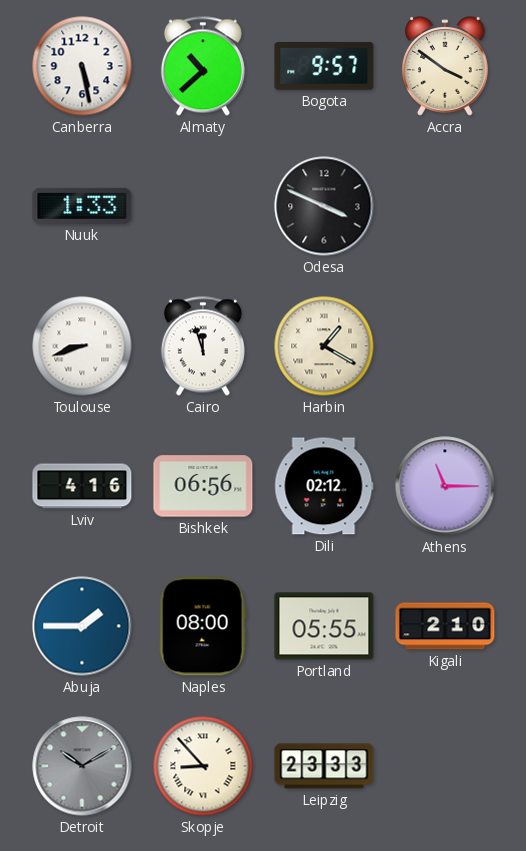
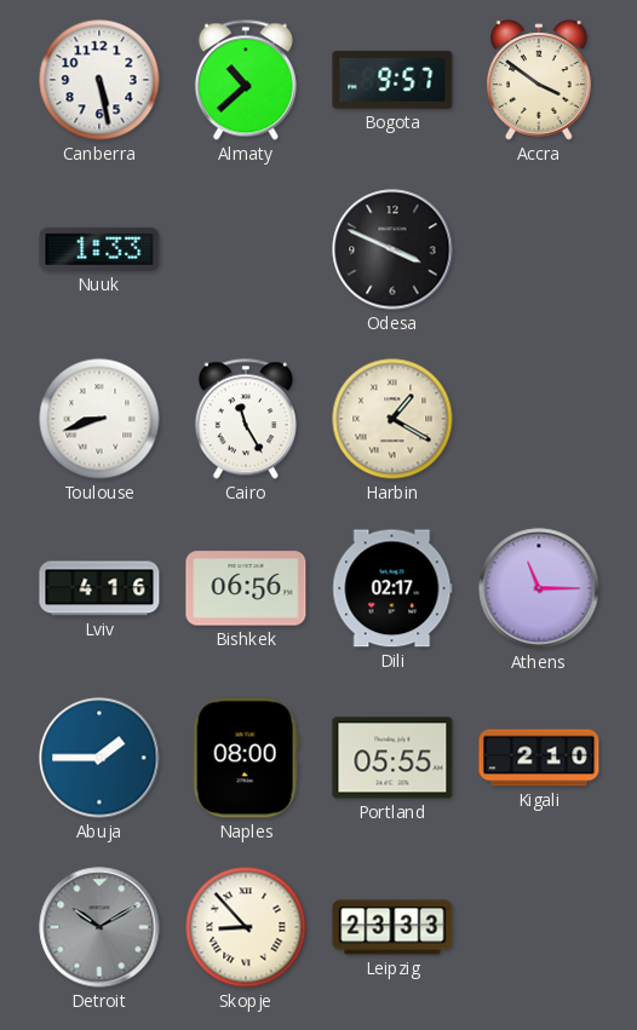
Cairo: 11:57 -> 11:25 (246, 419)
Dili: 02:12 -> 02:17 (392, 588)
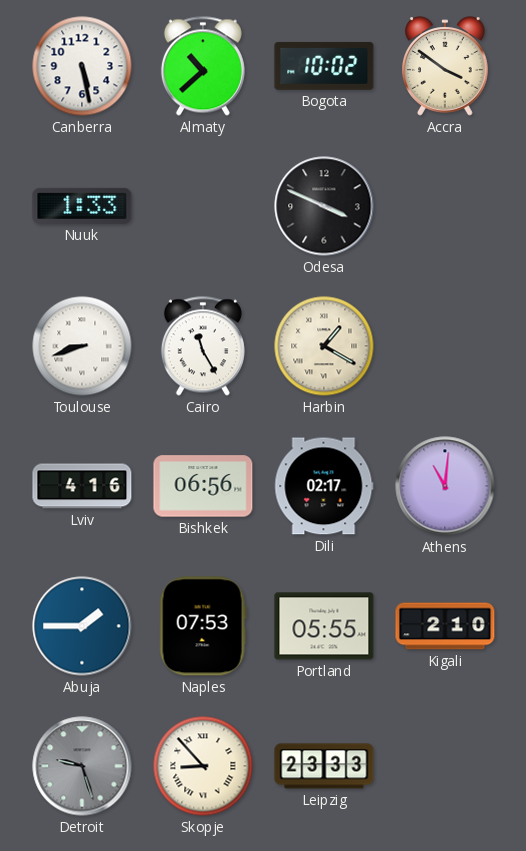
Bogota: 9:57 -> 10:02 (324, 66)
Athens: 11:15 -> 11:01 (445, 486)
Naples: 08:00 -> 07:53 (203, 626)
Detroit: 10:10 -> 9:27 (82, 766)
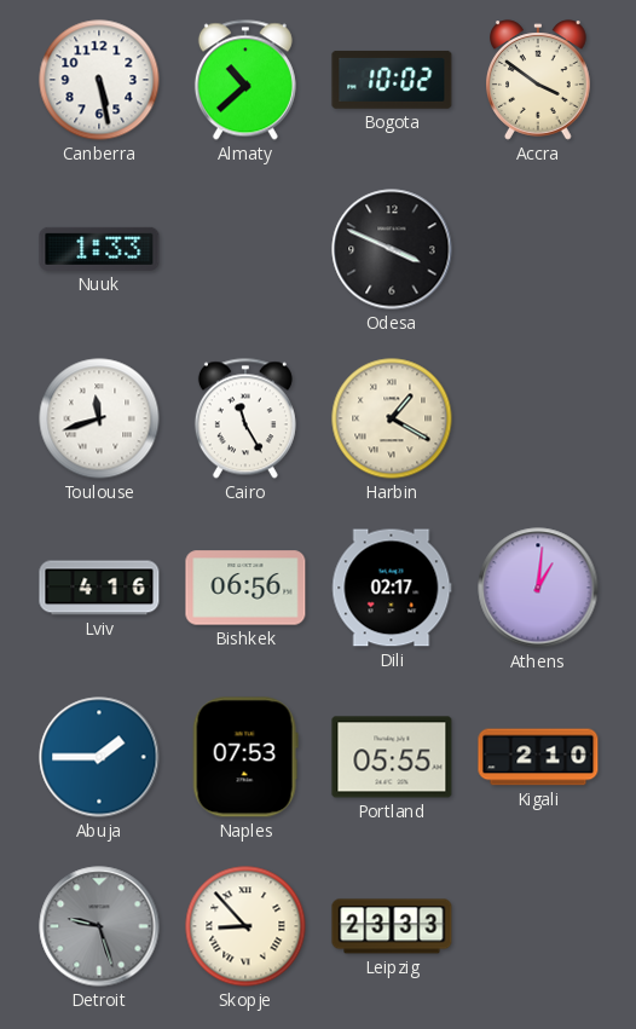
Toulouse: 8:42 -> 11:42 (99, 418)
Athens: 11:01 -> 1:01 (538, 588)
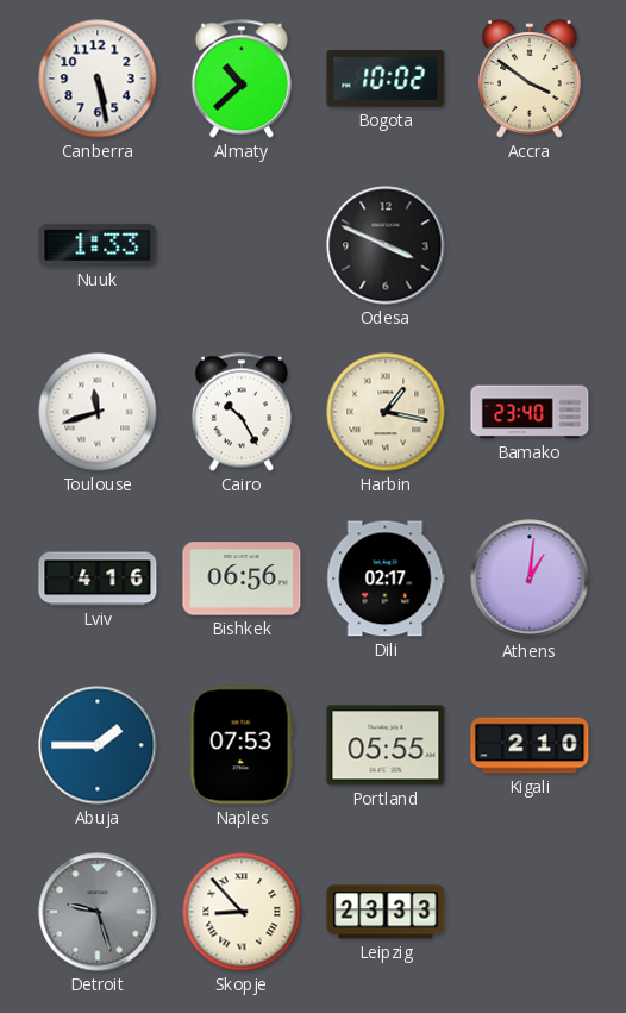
Cairo: 11:25 -> 10:25 (242, 412)
Harbin: 1:20 -> 1:17 (386, 412)
Bamako: none -> 23:40 (530, 412)
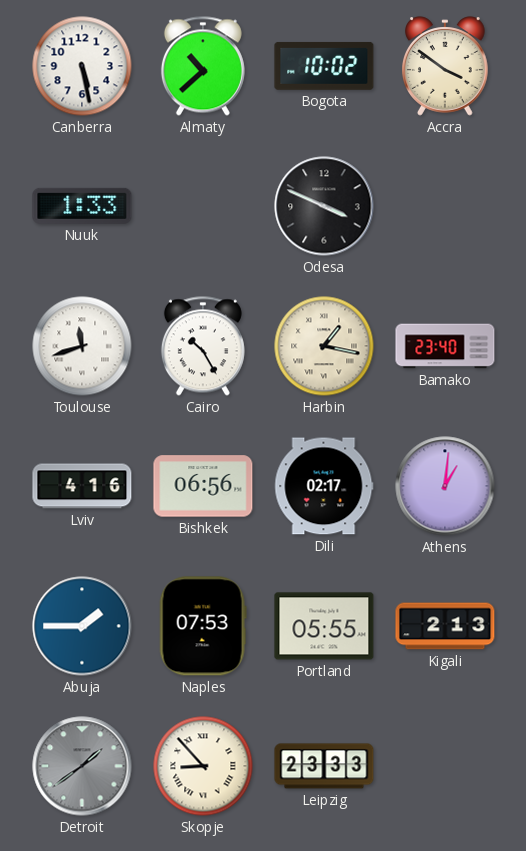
Kigali: 2:10 -> 2:13 (445, 626)
Detroit: 9:27 -> 1:39 (82, 766)
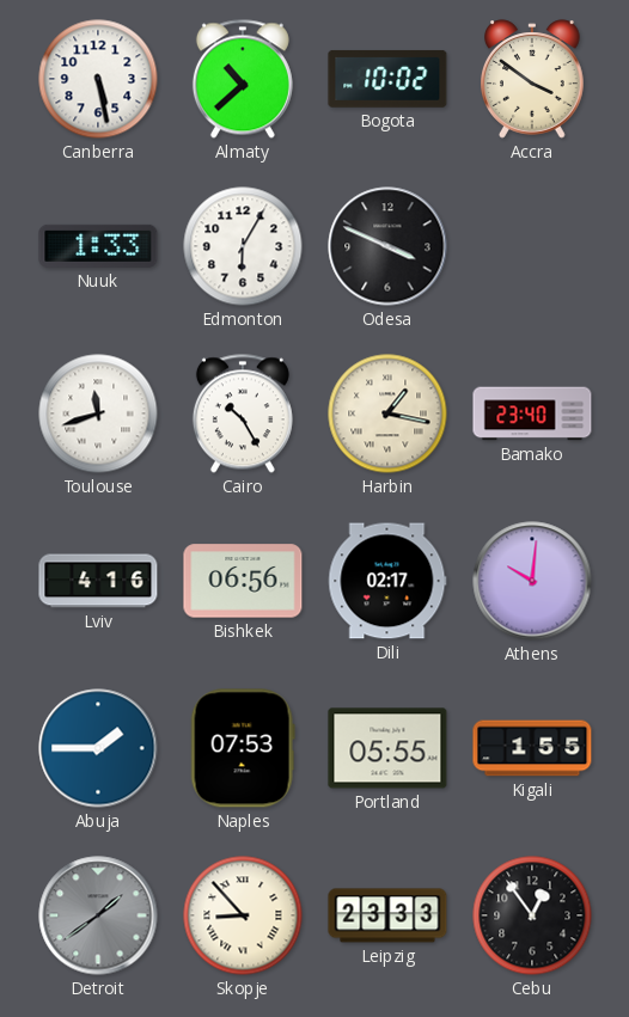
Edmonton: none -> 6:05 (243, 246)
Athens: 1:01 -> 10:01 (532, 581)
Kigali: 2:13 -> 1:55 (532, 748)
Cebu: none -> 12:54 (532, 915)
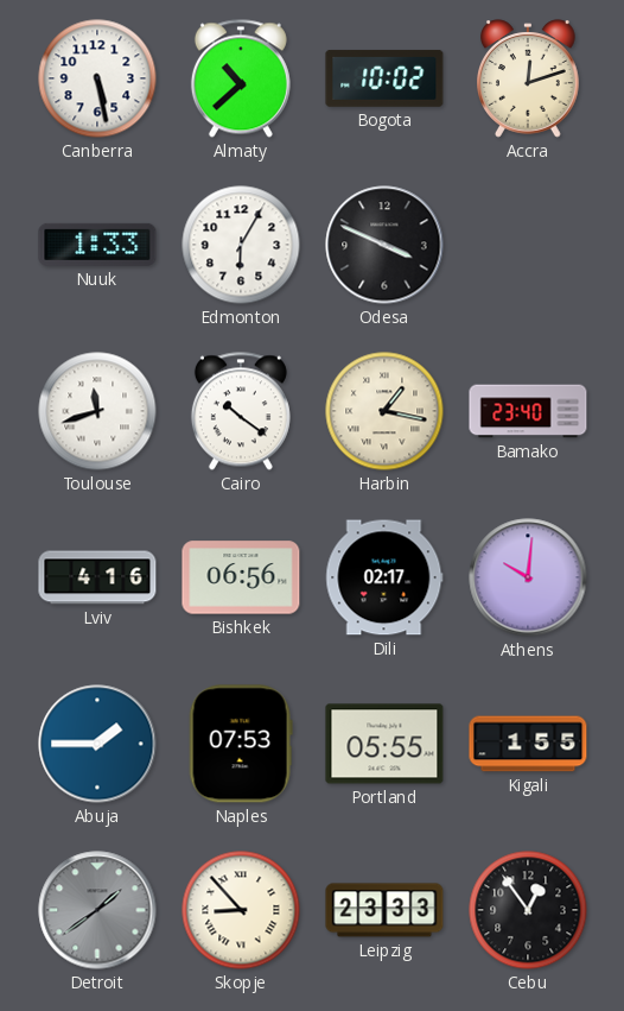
Accra: 3:51 -> 12:12 (529, 78)
Cairo: 10:25 -> 10:21 (241, 411)
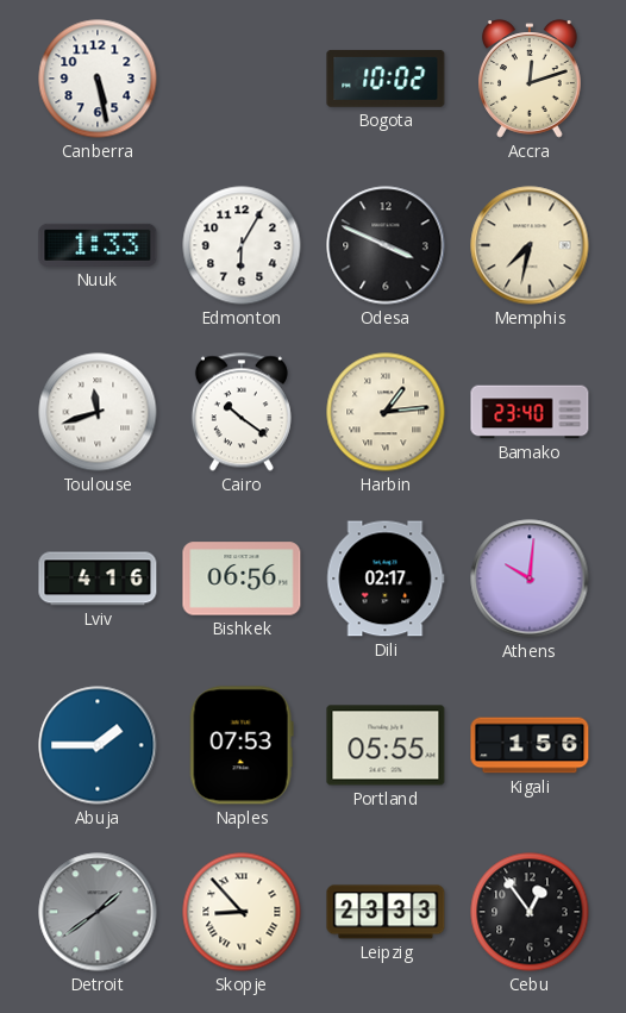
Almaty: 10:38 -> none (241, 78)
Memphis: none -> 7:32 (530, 245)
Harbin: 1:17 -> 1:14 (386, 412)
Kigali: 1:55 -> 1:56 (530, 745)
